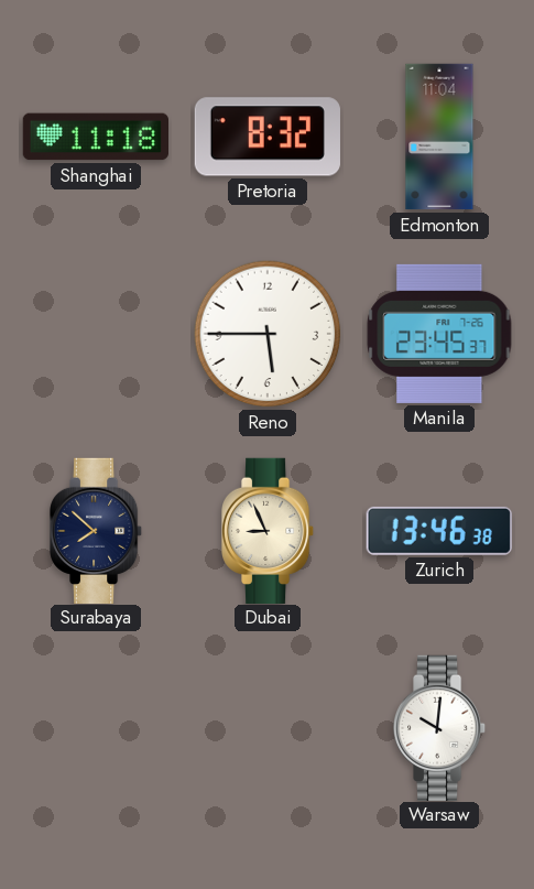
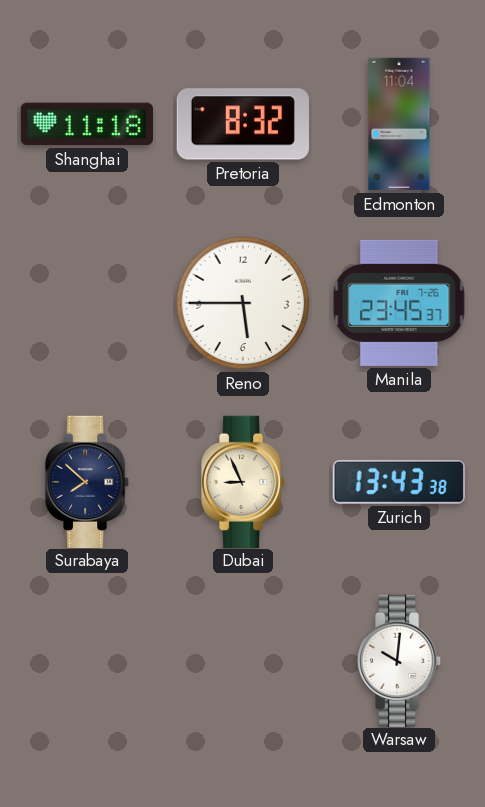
Zurich: 13:46 -> 13:43 (399, 482)
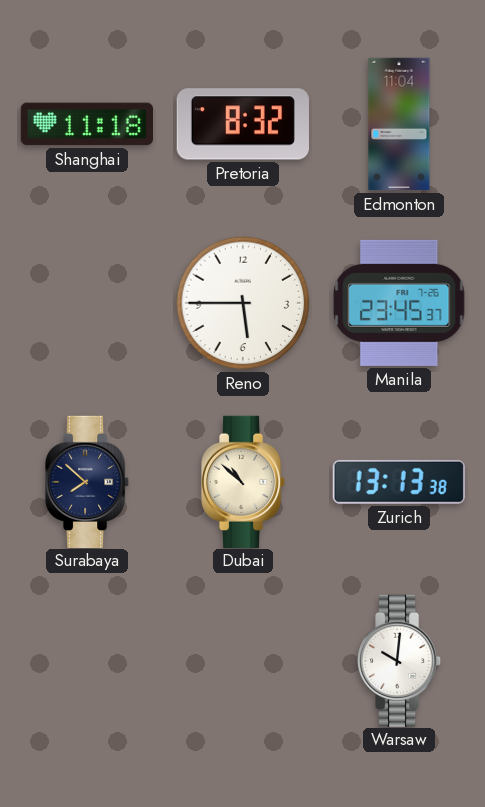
Dubai: 8:56 -> 10:52 (244, 481)
Zurich: 13:43 -> 13:13 (399, 482)
